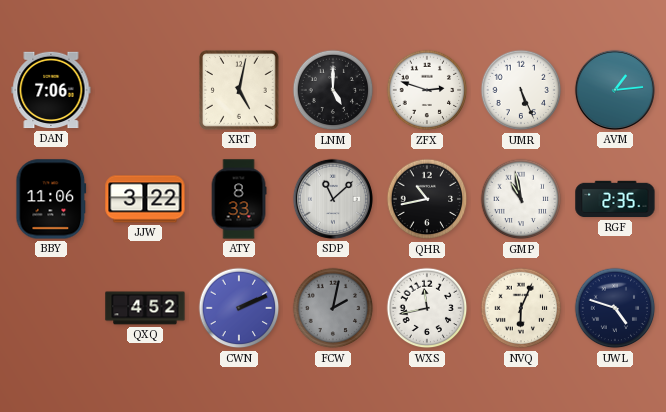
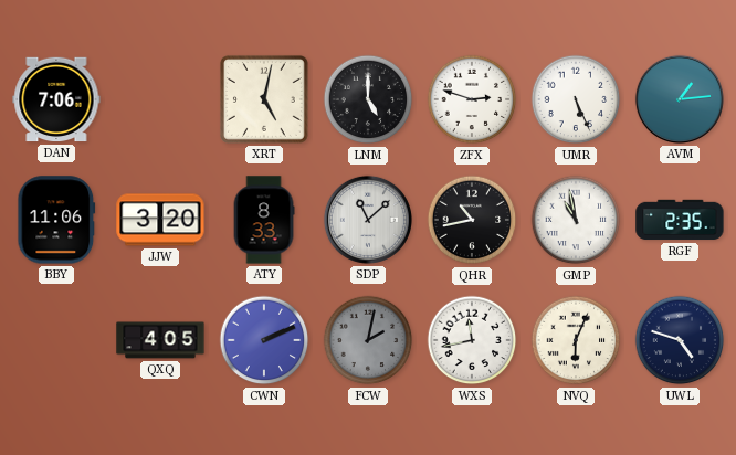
JJW: 3:22 -> 3:20 (160, 220)
QXQ: 4:52 -> 4:05 (160, 340)
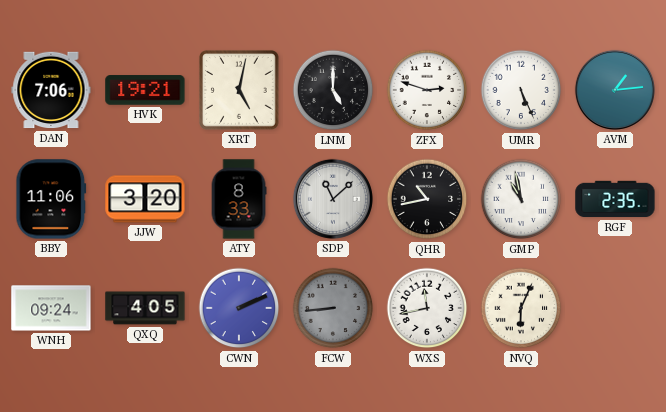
HVK: none -> 19:21 (145, 90)
WNH: none -> 09:24 (51, 308)
FCW: 2:02 -> 8:44 (333, 308)
UWL: 4:48 -> none (680, 340)
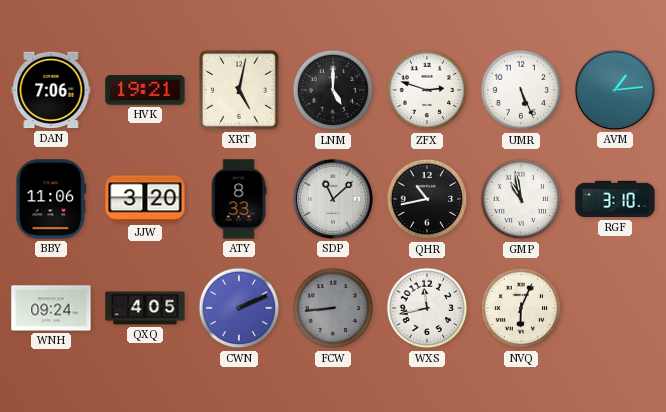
RGF: 2:35 -> 3:10 (615, 199)
